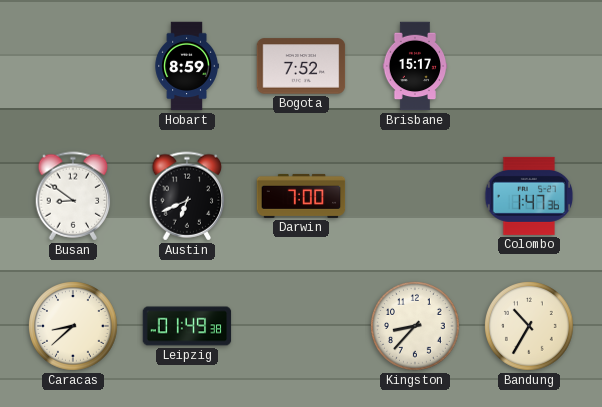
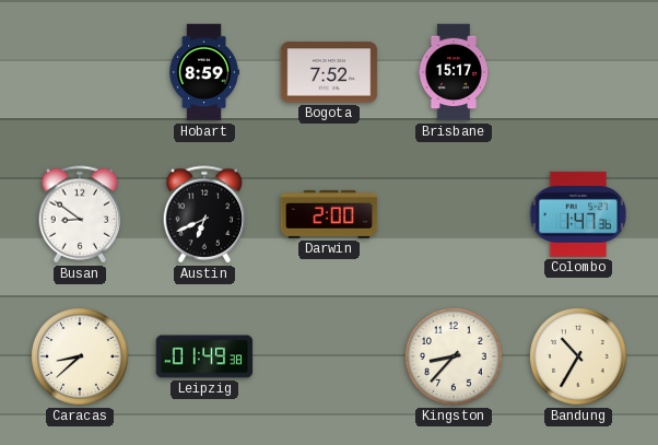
Darwin: 7:00 -> 2:00 (329, 214)
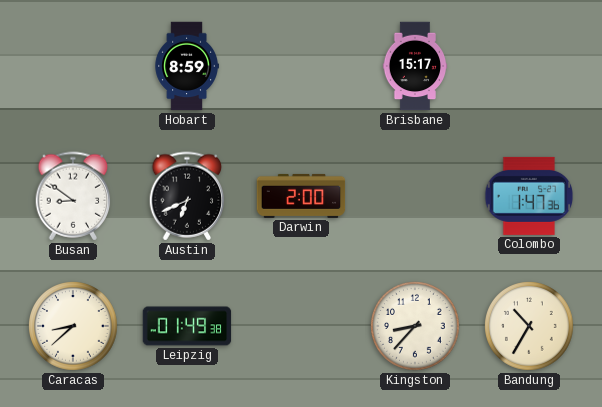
Bogota: 7:52 -> none (329, 72)
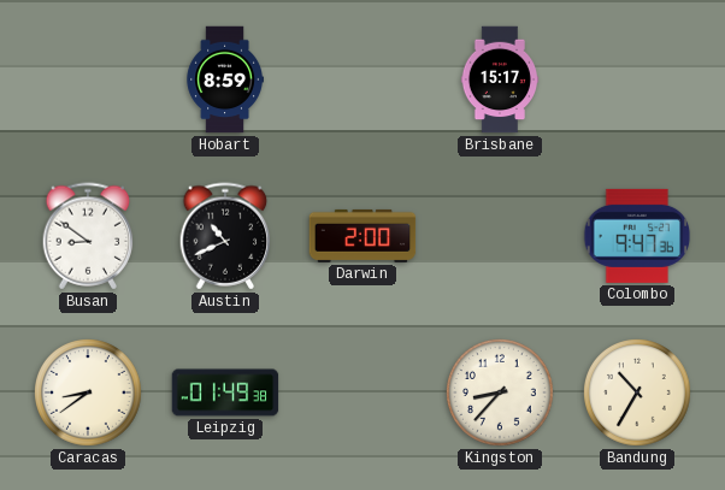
Austin: 6:41 -> 10:41 (225, 236)
Colombo: 1:47 -> 9:47 (637, 236)
Caracas: 8:38 -> 8:39 (89, 394)
